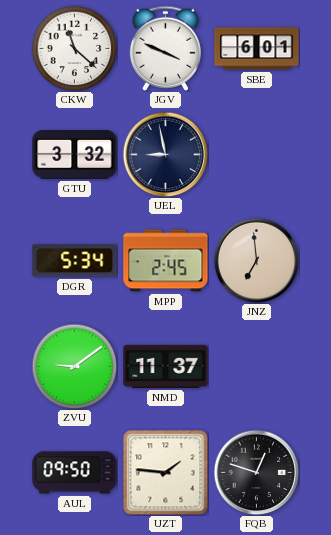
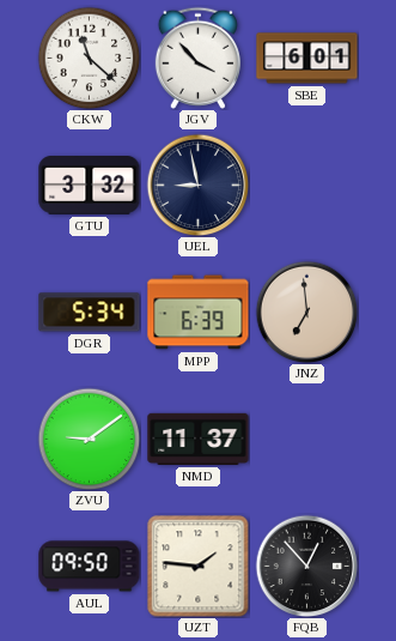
JGV: 3:49 -> 3:53 (197, 58)
MPP: 2:45 -> 6:39 (199, 313)
FQB: 12:48 -> 12:53 (306, 566)
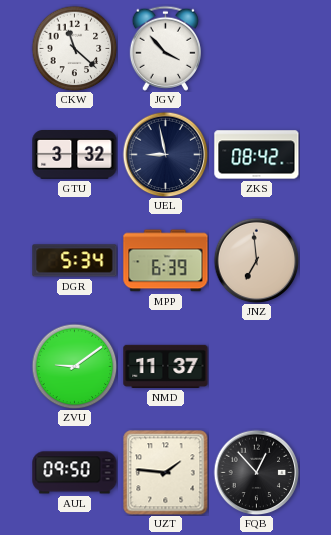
SBE: 6:01 -> none (307, 59)
ZKS: none -> 08:42 (257, 155)
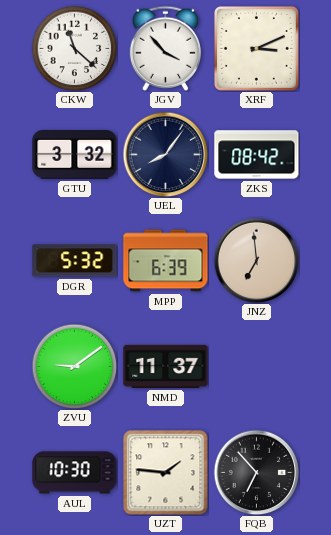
XRF: none -> 3:11 (256, 48)
UEL: 8:58 -> 8:06 (165, 154)
DGR: 5:34 -> 5:32 (75, 261)
AUL: 09:50 -> 10:30 (75, 473)
FQB: 12:53 -> 6:53 (256, 472)
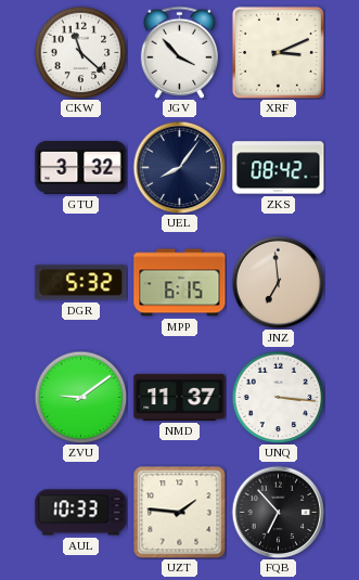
MPP: 6:39 -> 6:15 (180, 283)
UNQ: none -> 3:16 (278, 397)
AUL: 10:30 -> 10:33 (81, 513)
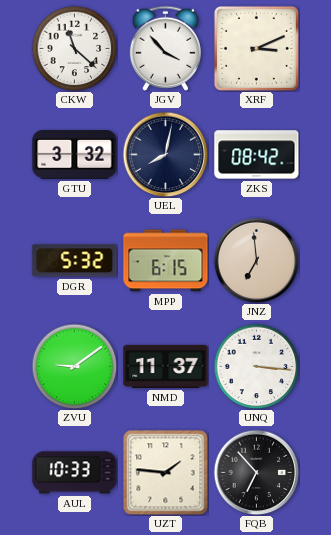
UEL: 8:06 -> 8:02 (165, 154)
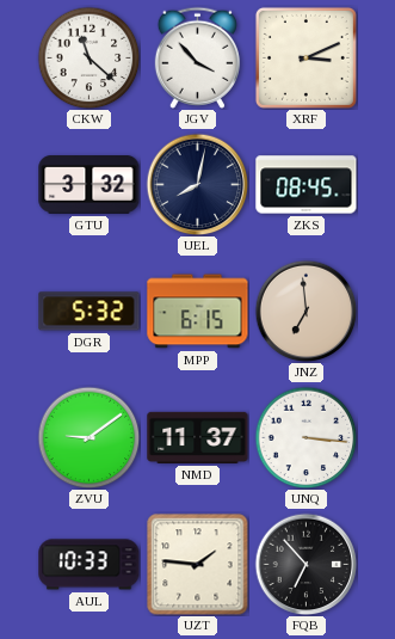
ZKS: 08:42 -> 08:45 (307, 185)
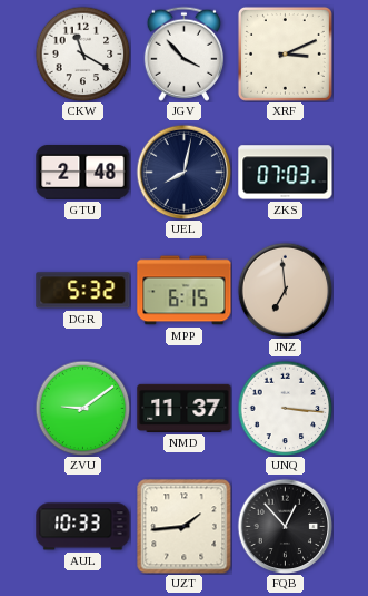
CKW: 11:22 -> 11:20 (82, 53)
GTU: 3:32 -> 2:48 (83, 173)
ZKS: 08:45 -> 07:03 (286, 173)
UZT: 1:46 -> 1:44 (185, 527)
FQB: 6:53 -> 12:53 (285, 526)
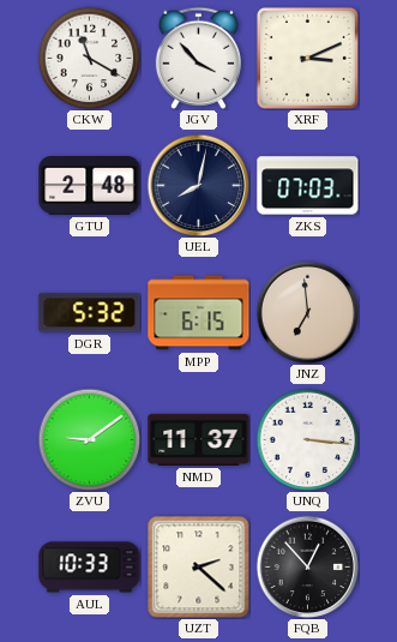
UZT: 1:44 -> 2:22 (199, 568)
